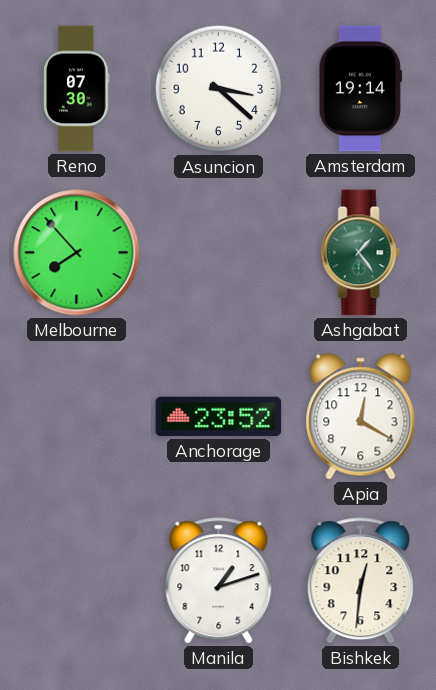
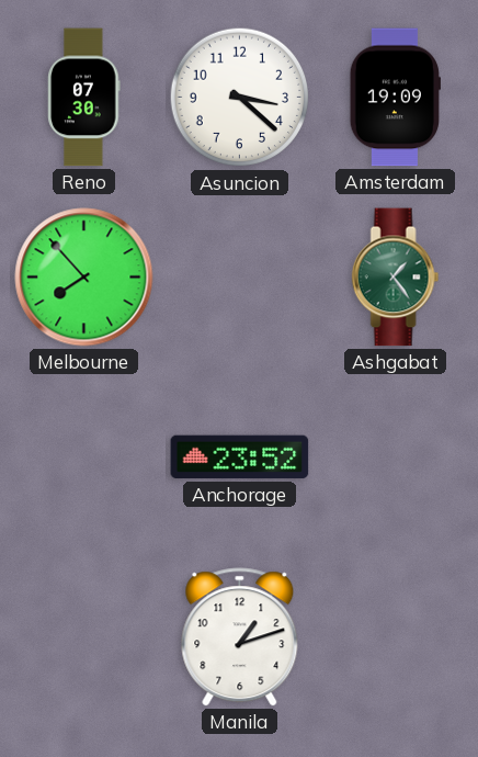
Amsterdam: 19:14 -> 19:09 (395, 98)
Apia: 12:20 -> none (361, 417)
Bishkek: 12:31 -> none (361, 581)
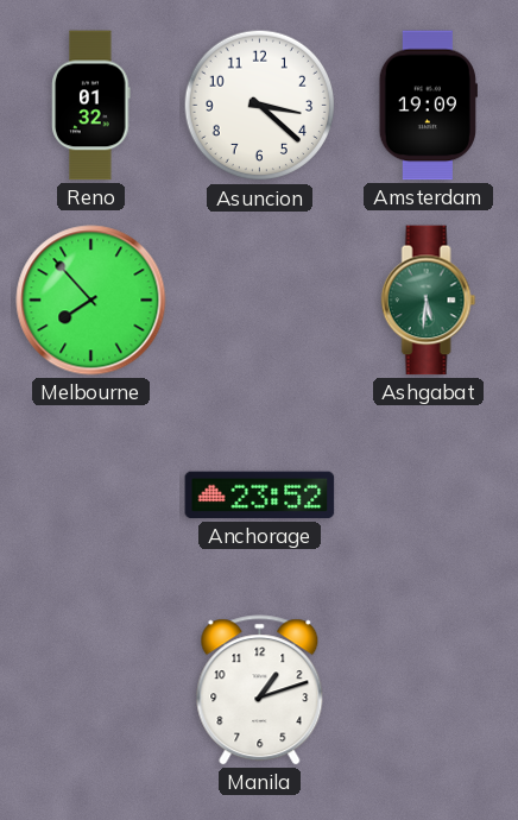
Reno: 07:30 -> 01:32 (91, 106)
Ashgabat: 1:24 -> 5:31 (429, 301)
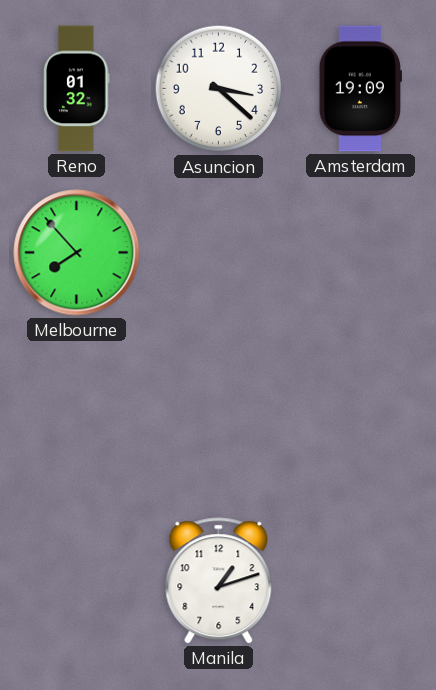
Ashgabat: 5:31 -> none (429, 301)
Anchorage: 23:52 -> none (260, 496)
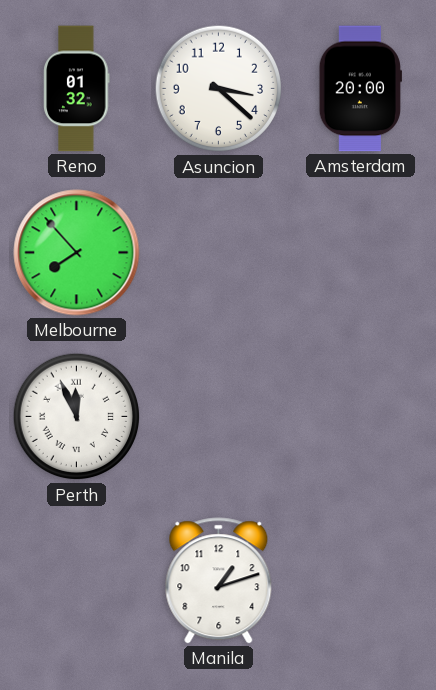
Amsterdam: 19:09 -> 20:00 (360, 89)
Perth: none -> 11:56 (77, 417)
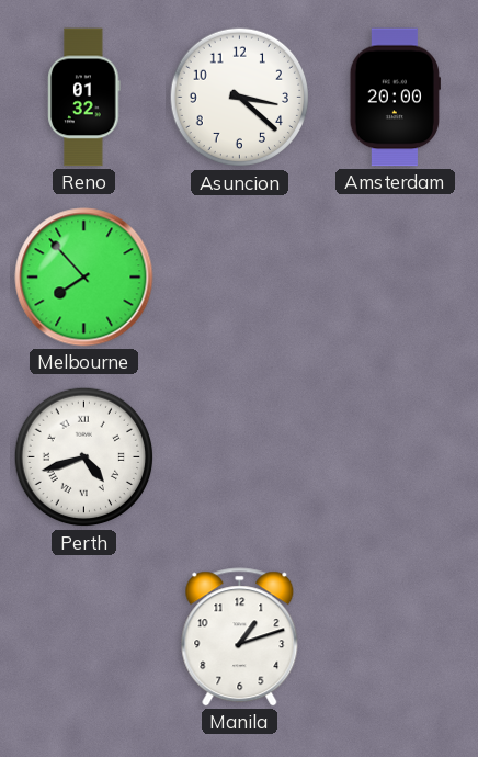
Perth: 11:56 -> 4:42 (84, 457)
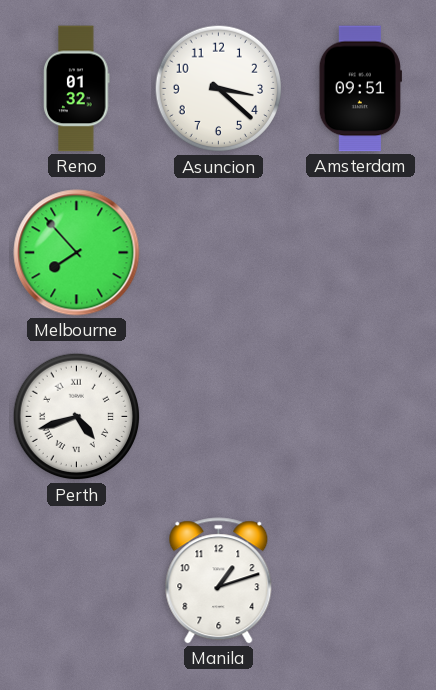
Amsterdam: 20:00 -> 09:51 (360, 89)
